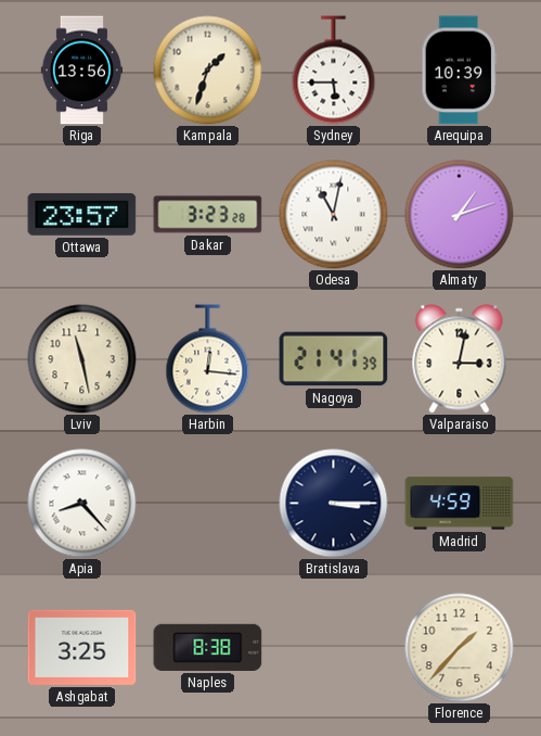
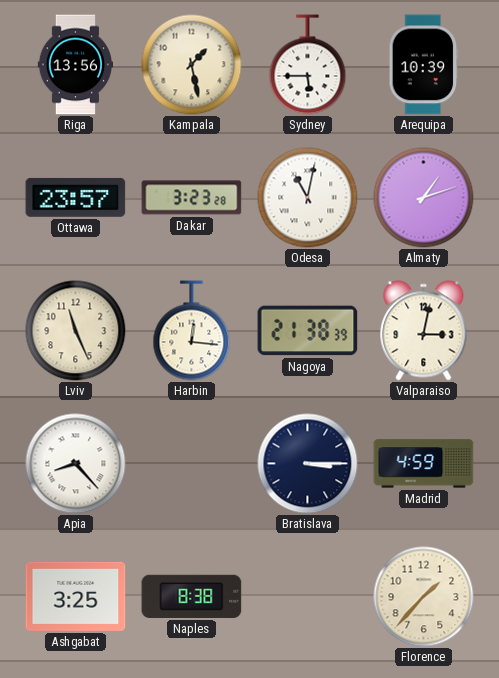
Kampala: 1:33 -> 1:28 (192, 65)
Lviv: 11:28 -> 11:26 (76, 331)
Nagoya: 21:41 -> 21:38 (308, 331)
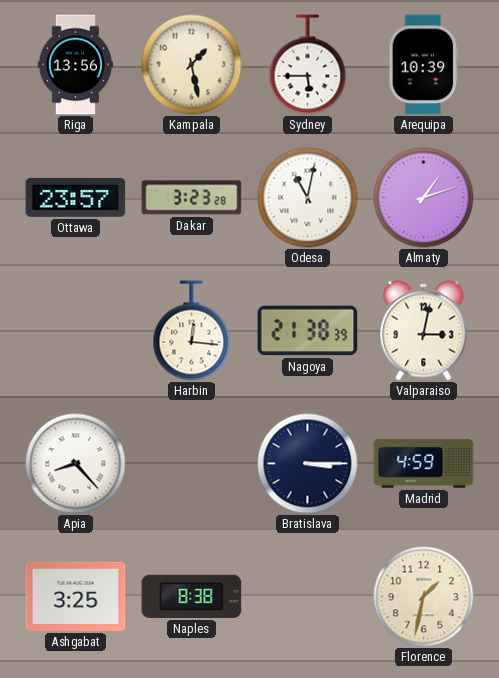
Lviv: 11:26 -> none (76, 331)
Florence: 1:37 -> 1:32 (424, 597)
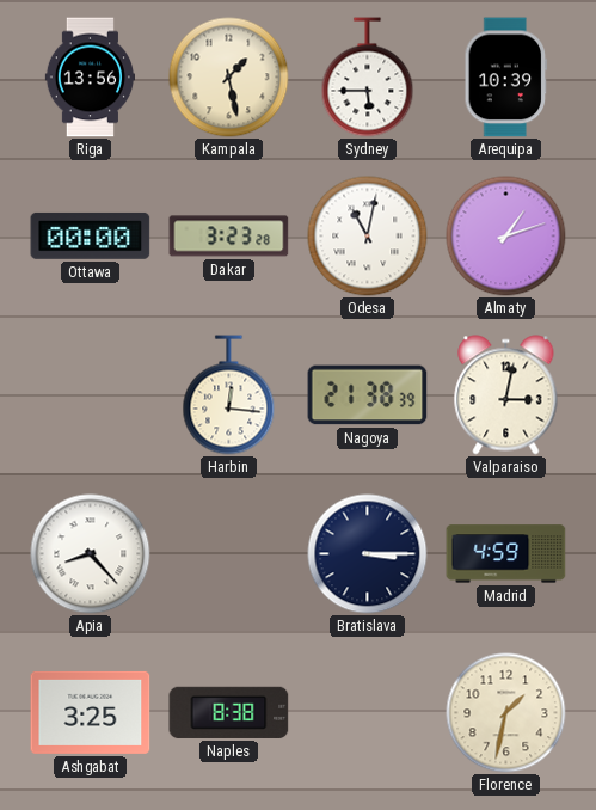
Ottawa: 23:57 -> 00:00 (91, 235)
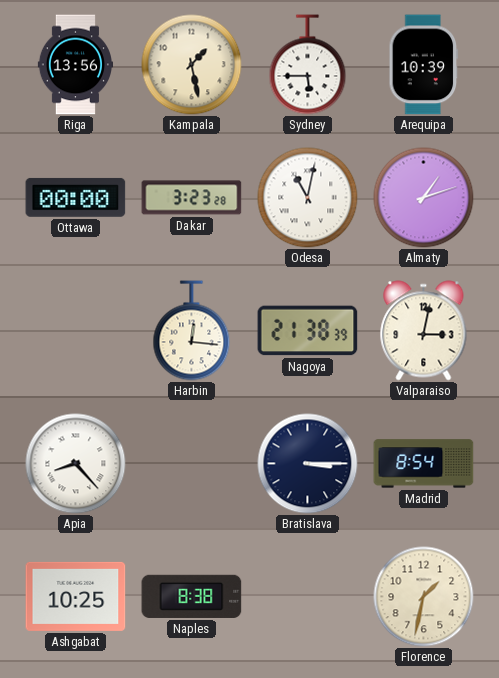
Madrid: 4:59 -> 8:54 (424, 464)
Ashgabat: 3:25 -> 10:25 (76, 596)
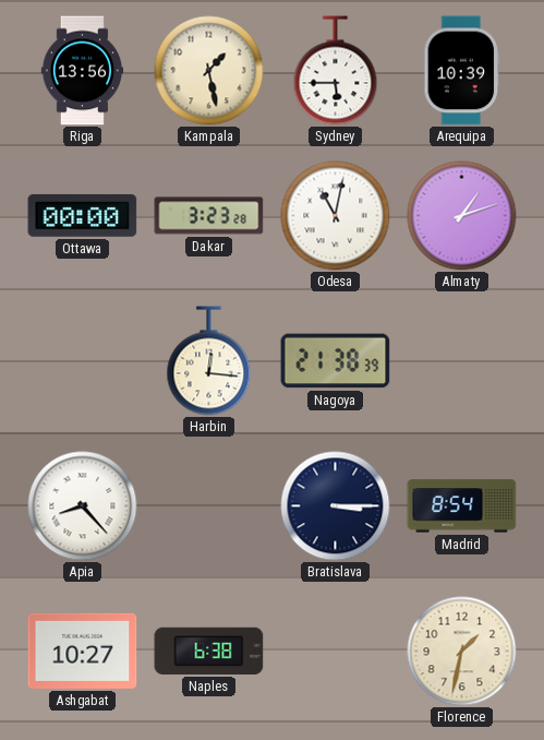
Valparaiso: 3:02 -> none (424, 331)
Ashgabat: 10:25 -> 10:27 (83, 651)
Naples: 8:38 -> 6:38 (209, 651)
